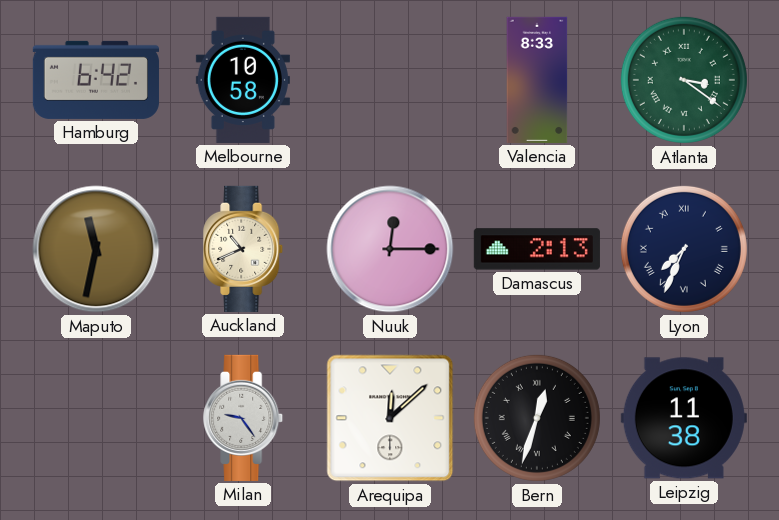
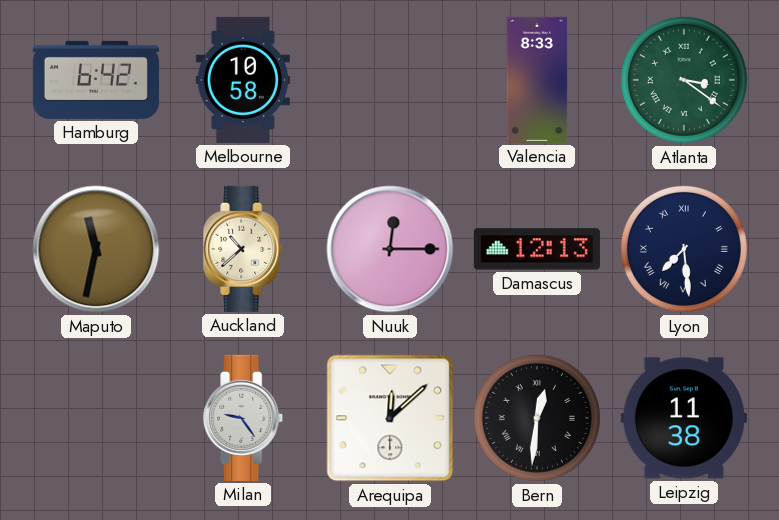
Auckland: 10:41 -> 10:38 (244, 249)
Damascus: 2:13 -> 12:13 (537, 249)
Lyon: 7:34 -> 7:29 (684, 249)
Bern: 12:33 -> 12:31 (537, 418)
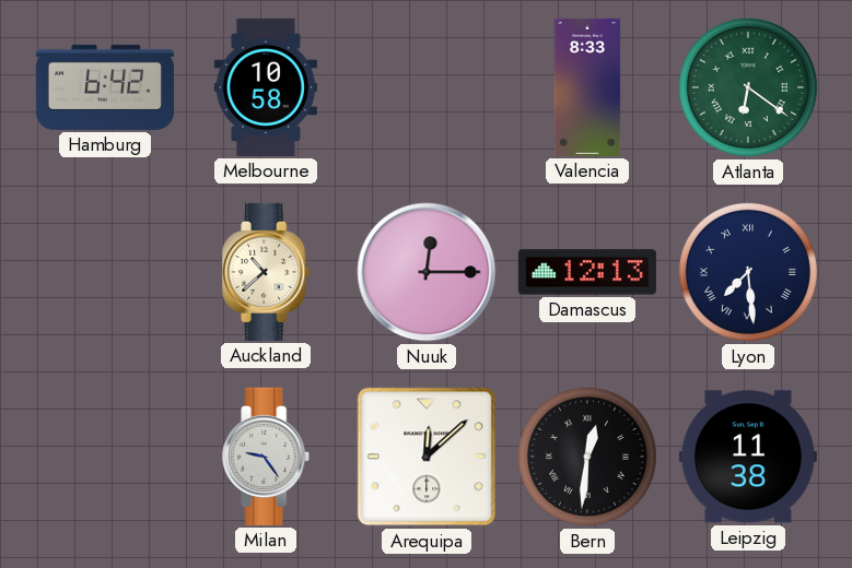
Atlanta: 3:21 -> 6:21 (748, 87)
Maputo: 11:32 -> none (96, 249)
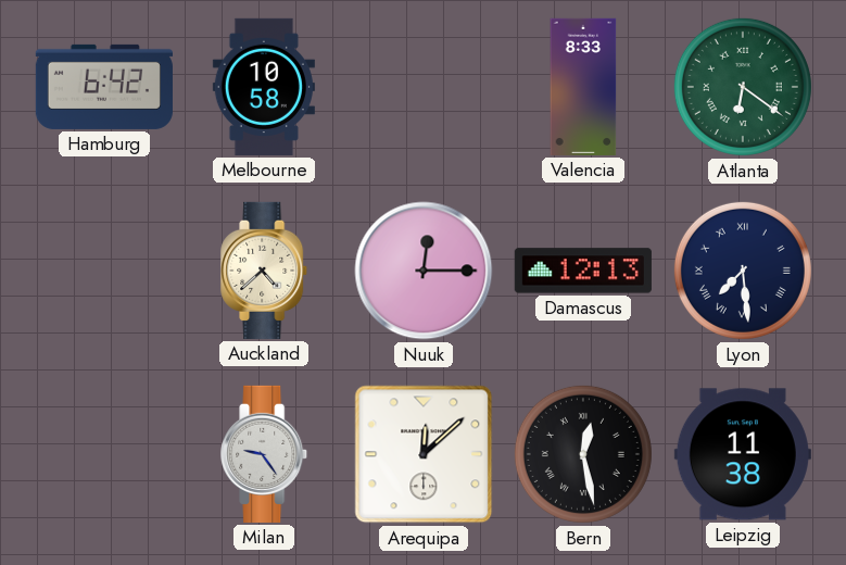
Auckland: 10:38 -> 4:38 (265, 271)
Bern: 12:31 -> 12:28 (583, 454)
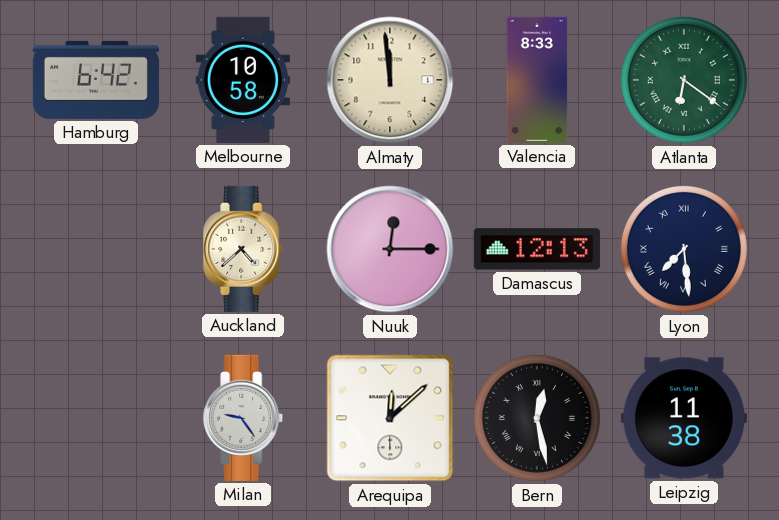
Almaty: none -> 11:59 (390, 80)
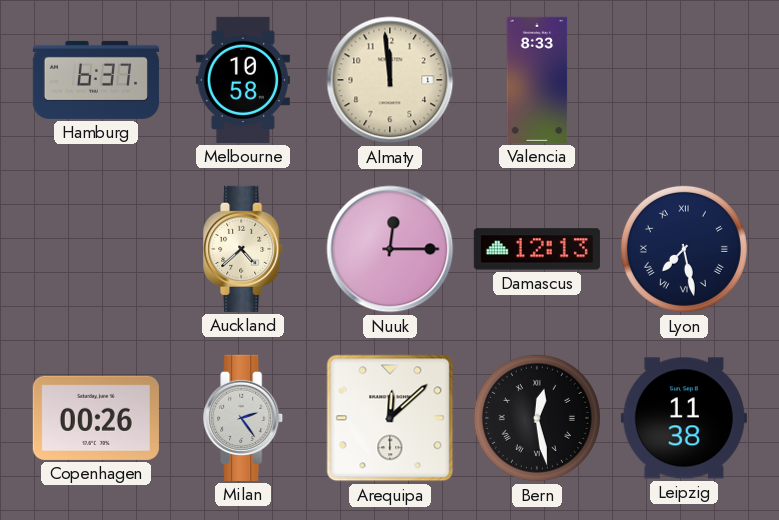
Hamburg: 6:42 -> 6:37 (96, 80)
Atlanta: 6:21 -> none (684, 80)
Lyon: 7:29 -> 7:28 (684, 249)
Copenhagen: none -> 00:26 (96, 418)
Milan: 9:24 -> 2:24 (244, 418)
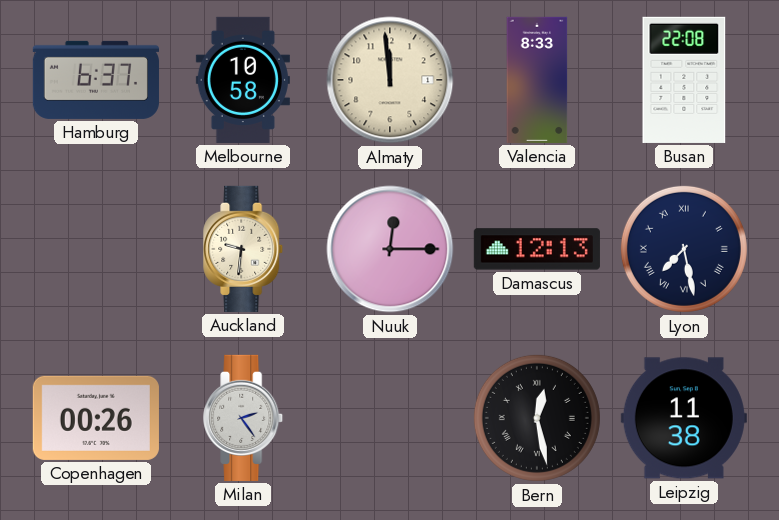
Busan: none -> 22:08 (684, 80)
Auckland: 4:38 -> 9:31 (244, 249)
Arequipa: 12:08 -> none (390, 418)
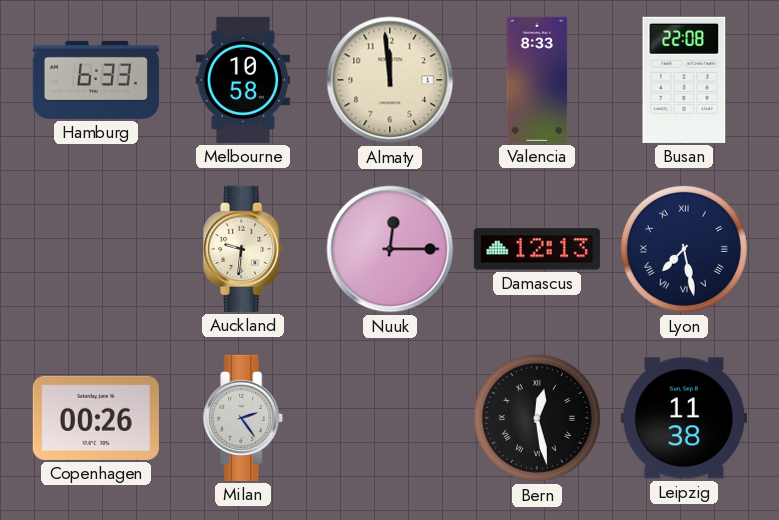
Hamburg: 6:37 -> 6:33 (96, 80)
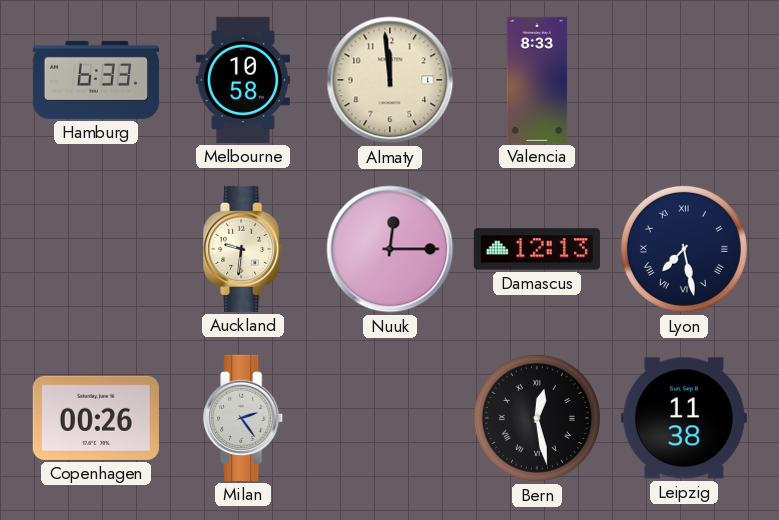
Busan: 22:08 -> none (684, 80)
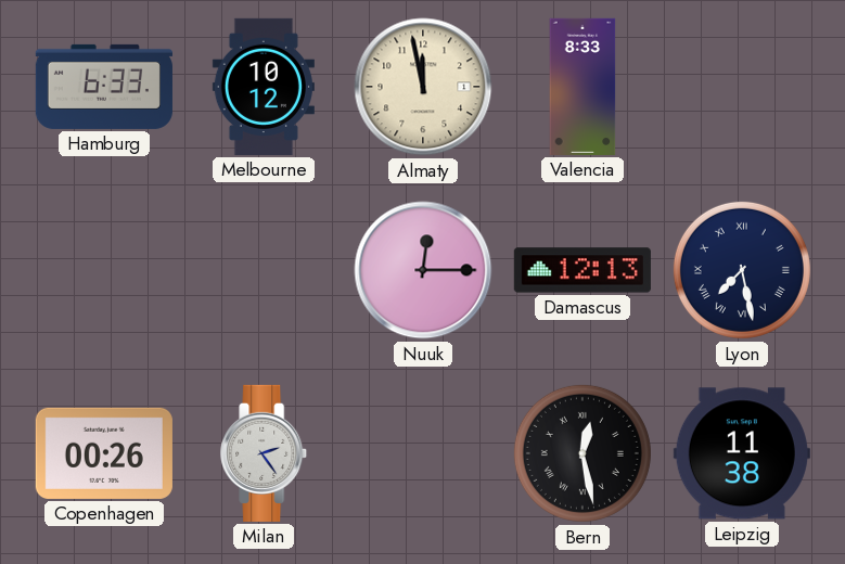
Melbourne: 10:58 -> 10:12 (264, 87)
Almaty: 11:59 -> 11:58 (423, 87)
Auckland: 9:31 -> none (244, 249)
